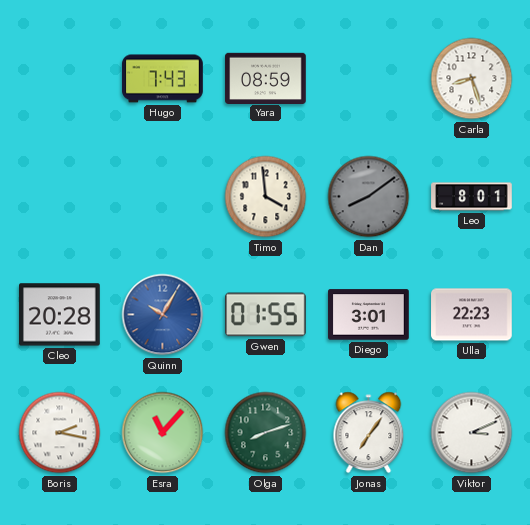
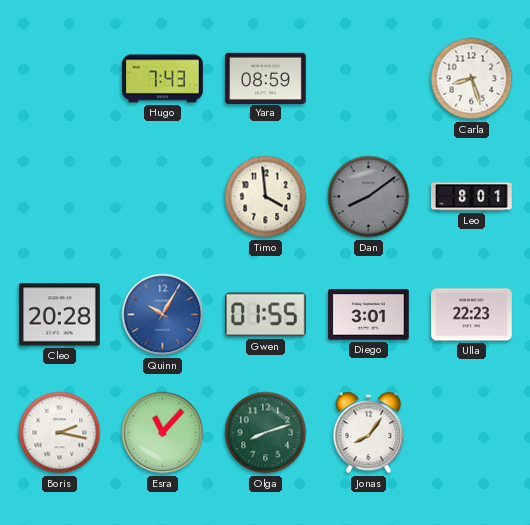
Jonas: 7:06 -> 8:06 (369, 433)
Viktor: 3:11 -> none (472, 433)
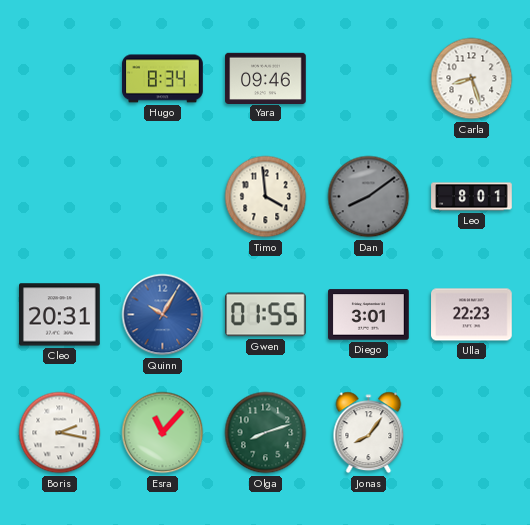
Hugo: 7:43 -> 8:34 (163, 79)
Yara: 08:59 -> 09:46 (266, 78)
Cleo: 20:28 -> 20:31 (60, 315)
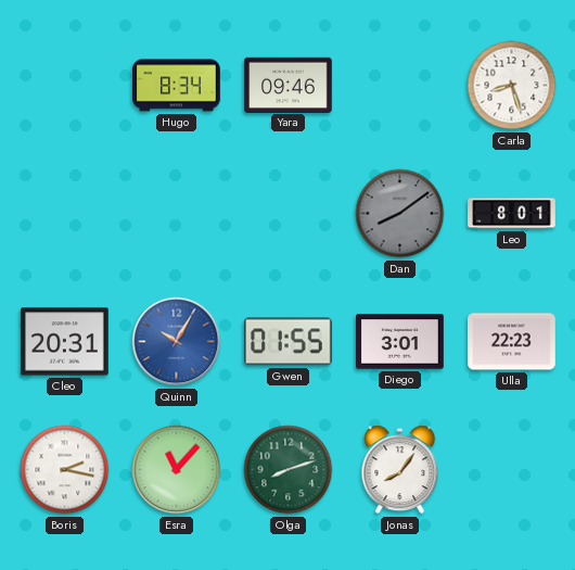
Timo: 3:59 -> none (266, 197)
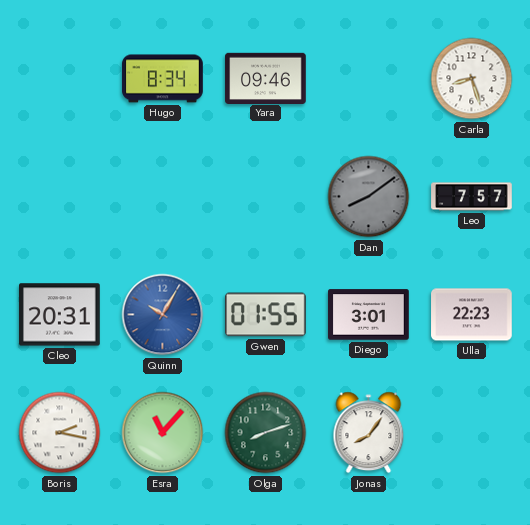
Leo: 8:01 -> 7:57 (472, 197)
